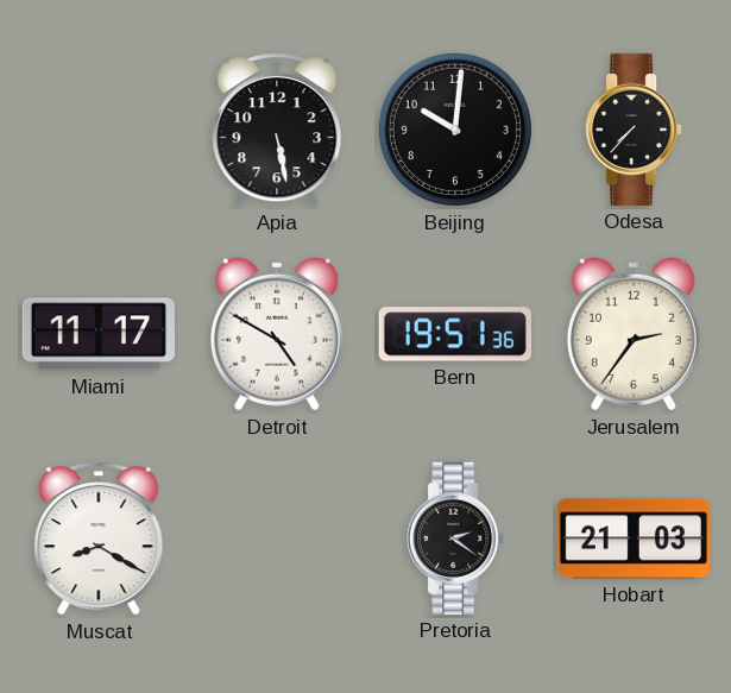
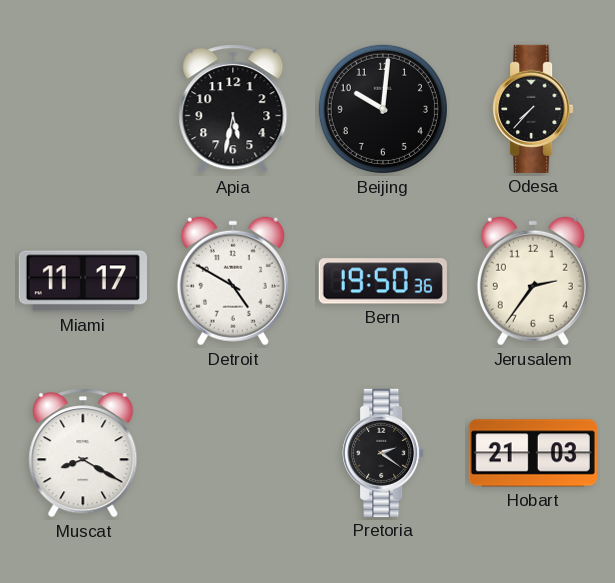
Apia: 5:28 -> 5:32 (233, 109)
Bern: 19:51 -> 19:50 (383, 281)
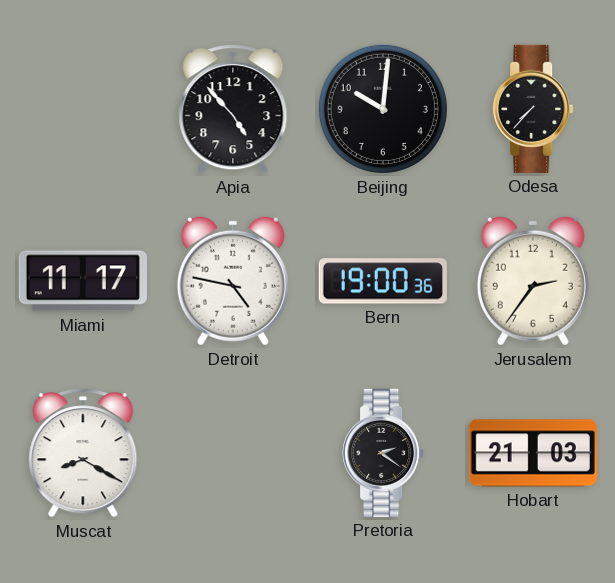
Apia: 5:32 -> 4:53 (233, 109)
Detroit: 4:50 -> 4:47 (233, 281)
Bern: 19:50 -> 19:00 (383, 281)
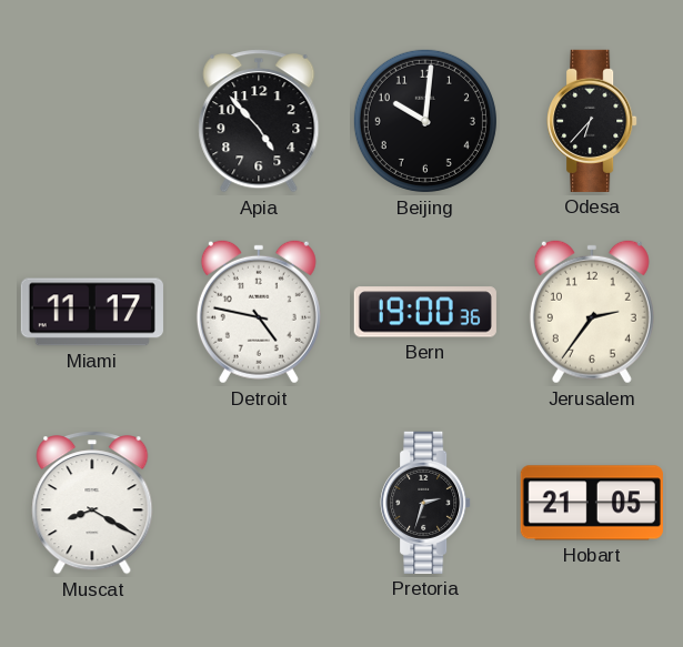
Odesa: 7:37 -> 6:37 (592, 121)
Pretoria: 2:21 -> 2:33 (425, 503)
Hobart: 21:03 -> 21:05 (592, 503)
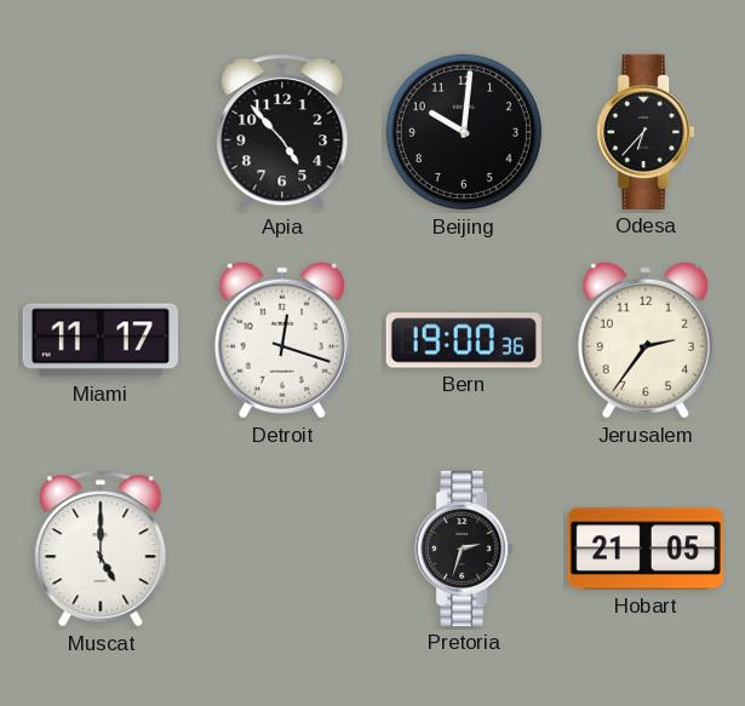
Detroit: 4:47 -> 12:18 (282, 340)
Muscat: 8:20 -> 5:00 (101, 549)
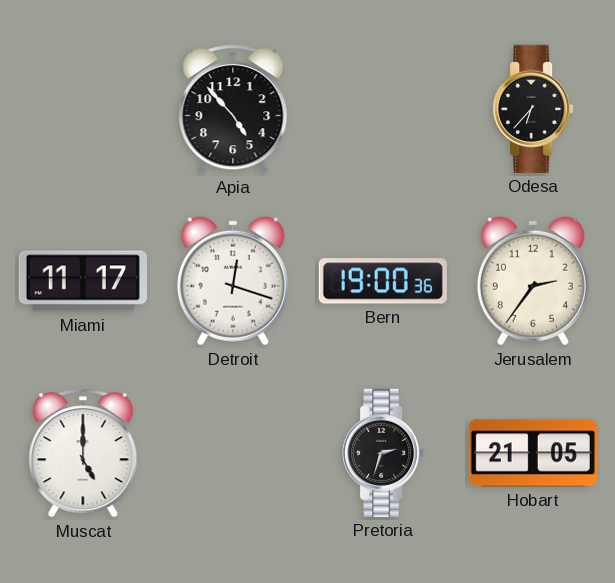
Beijing: 10:01 -> none (464, 132)
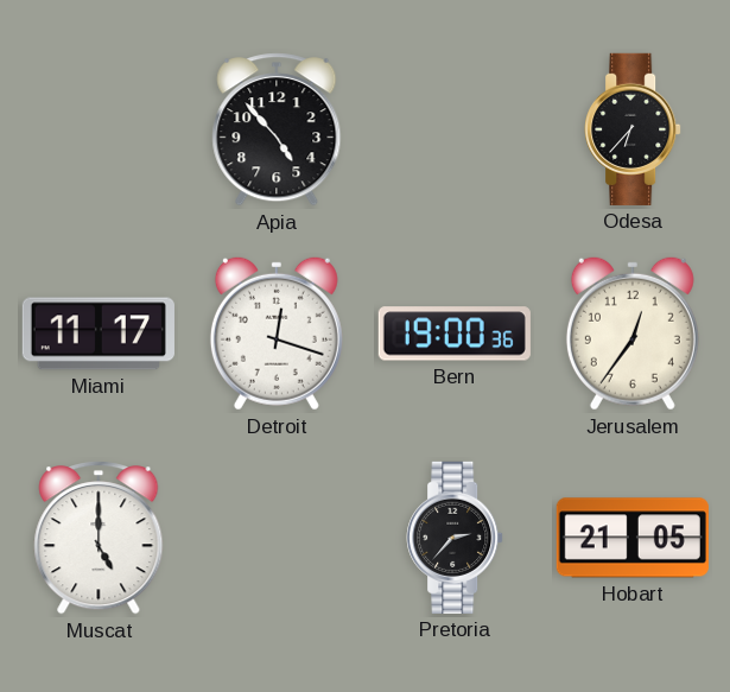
Jerusalem: 2:36 -> 12:36 (633, 334)
Pretoria: 2:33 -> 2:37 (455, 538)
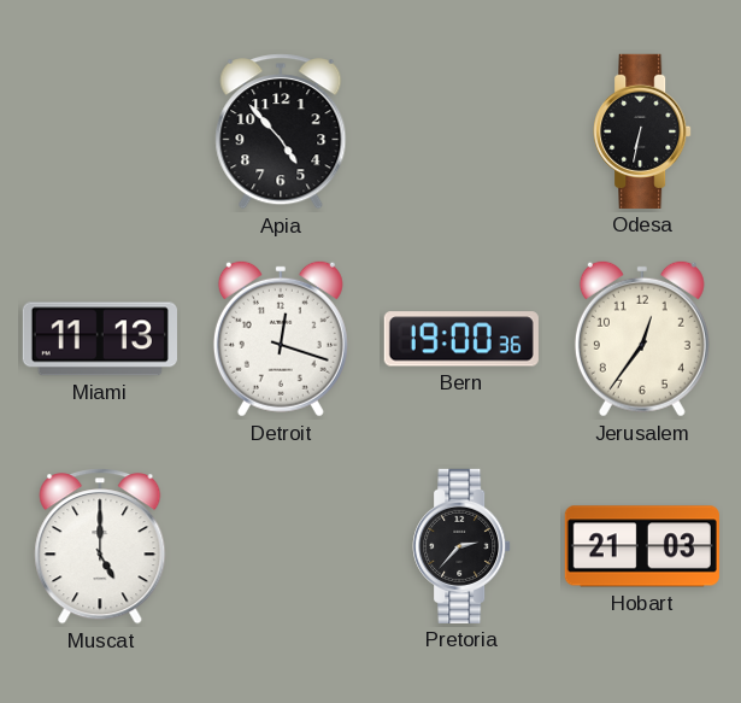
Odesa: 6:37 -> 6:32 (642, 131)
Miami: 11:17 -> 11:13 (100, 339)
Hobart: 21:05 -> 21:03 (642, 546)
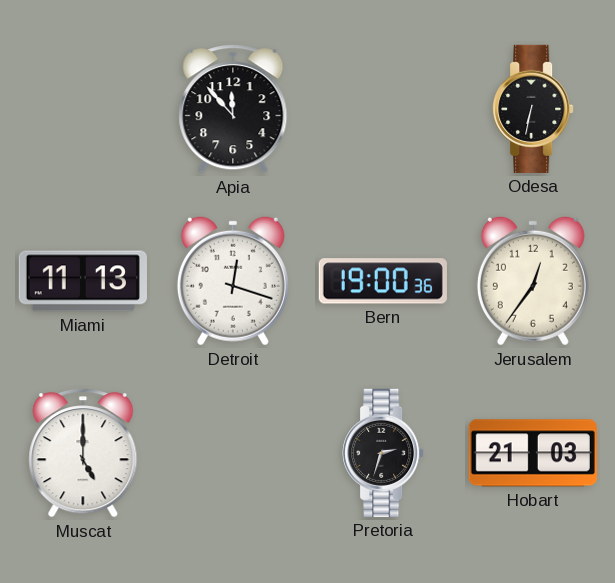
Apia: 4:53 -> 11:53 (233, 109)
Pretoria: 2:37 -> 2:33 (383, 453)
